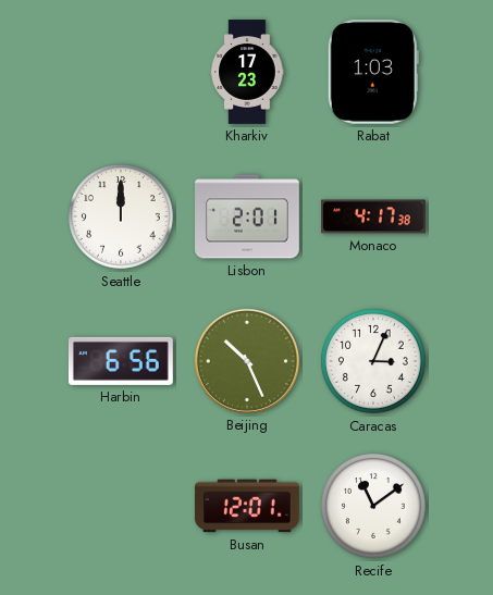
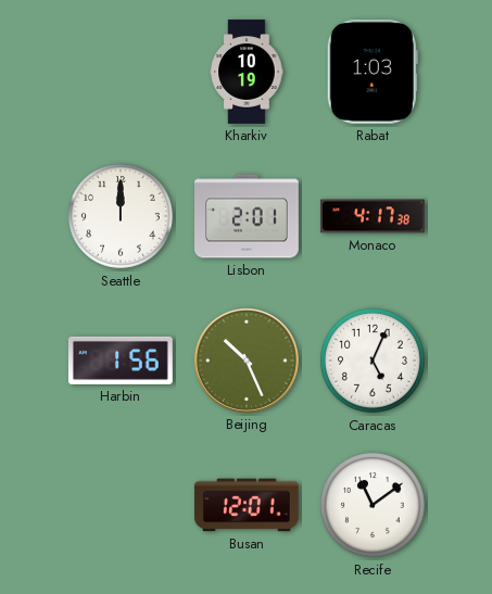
Kharkiv: 17:23 -> 10:19 (247, 72)
Harbin: 6:56 -> 1:56 (121, 361)
Caracas: 3:04 -> 5:04 (374, 362)
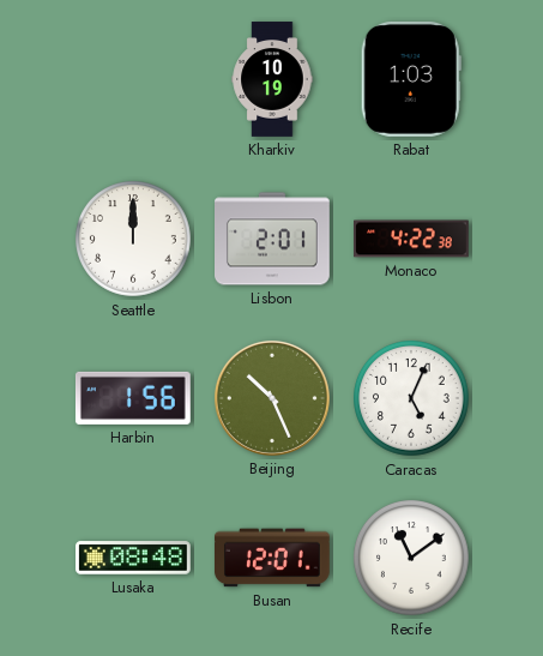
Monaco: 4:17 -> 4:22 (412, 239)
Lusaka: none -> 08:48 (134, 558)
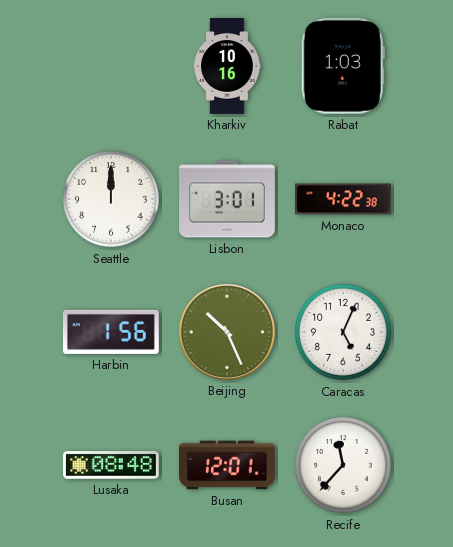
Kharkiv: 10:19 -> 10:16 (227, 66)
Lisbon: 2:01 -> 3:01 (228, 199)
Recife: 11:09 -> 11:37 (344, 466)
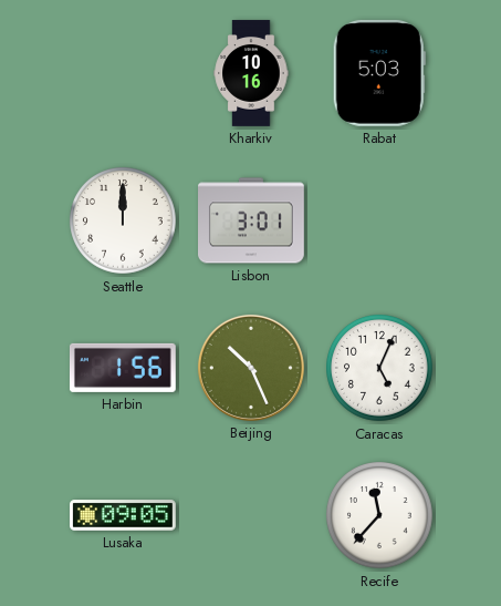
Rabat: 1:03 -> 5:03 (379, 73)
Monaco: 4:22 -> none (344, 199)
Lusaka: 08:48 -> 09:05 (124, 515)
Busan: 12:01 -> none (227, 465)
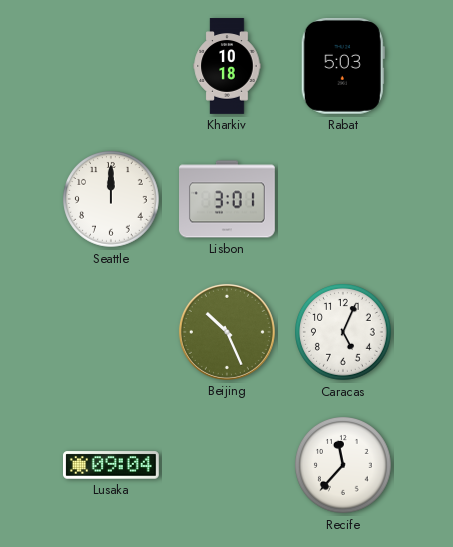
Kharkiv: 10:16 -> 10:18 (227, 66)
Harbin: 1:56 -> none (123, 368)
Lusaka: 09:05 -> 09:04 (112, 465)
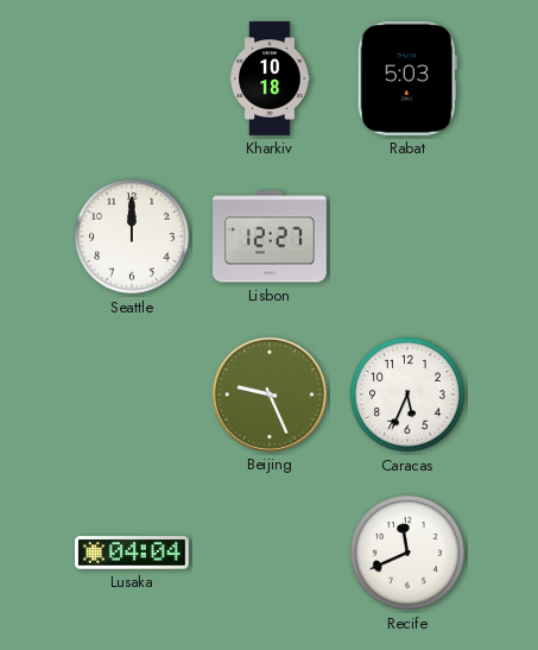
Lisbon: 3:01 -> 12:27 (271, 236)
Beijing: 10:26 -> 9:26 (270, 395)
Caracas: 5:04 -> 5:34 (409, 396)
Lusaka: 09:04 -> 04:04 (133, 553)
Recife: 11:37 -> 11:41 (409, 554)
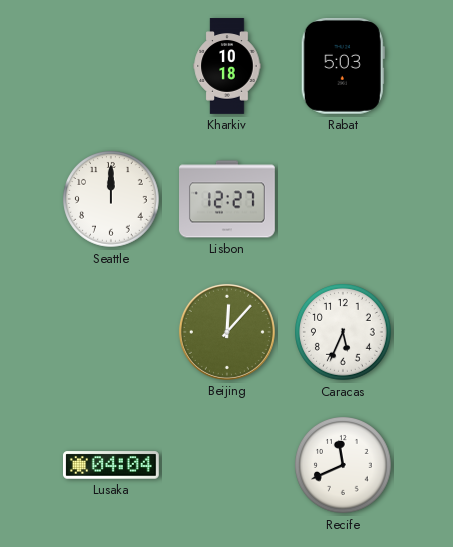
Beijing: 9:26 -> 12:07 (227, 332)
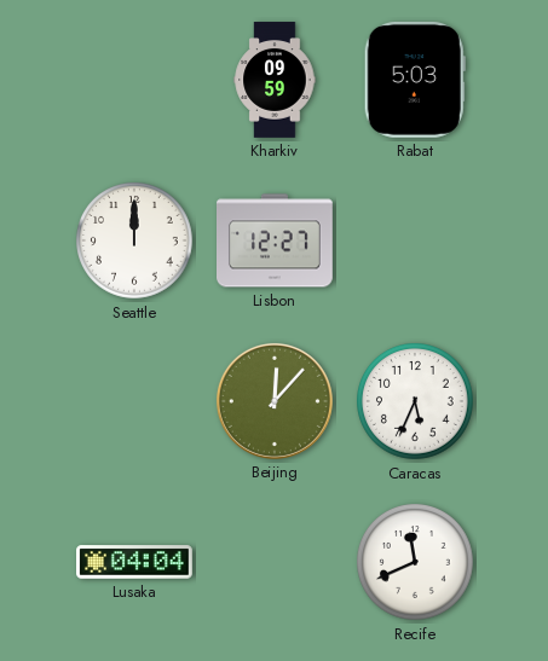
Kharkiv: 10:18 -> 09:59 (275, 80)
